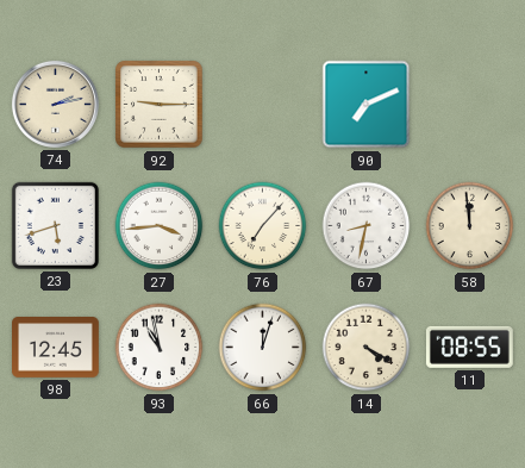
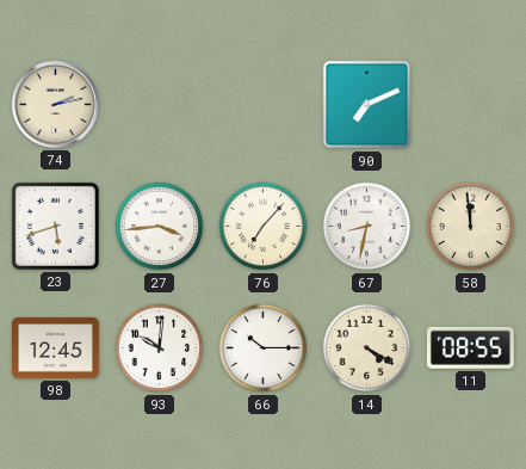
92: 9:15 -> none (160, 105)
93: 10:58 -> 10:01 (160, 348)
66: 12:03 -> 10:15 (264, 348)
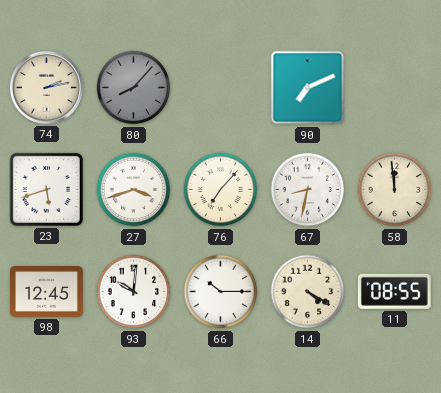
80: none -> 8:07 (134, 88)
27: 3:44 -> 3:42 (134, 190)
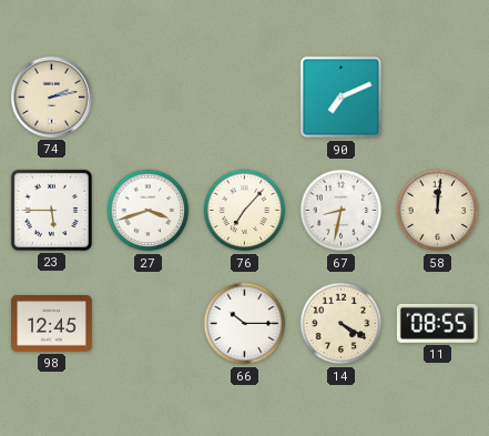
80: 8:07 -> none (134, 88)
23: 5:42 -> 5:45 (51, 210)
58: 11:59 -> 12:01 (438, 211)
93: 10:01 -> none (134, 292)
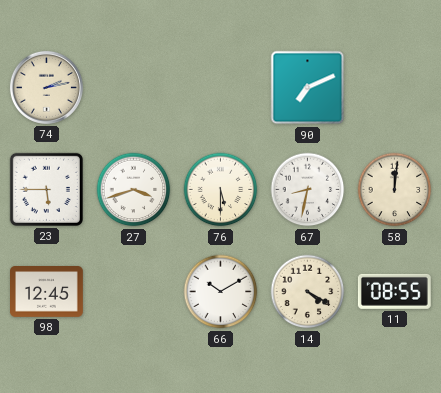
76: 7:07 -> 5:30 (221, 190)
66: 10:15 -> 10:10 (221, 292)
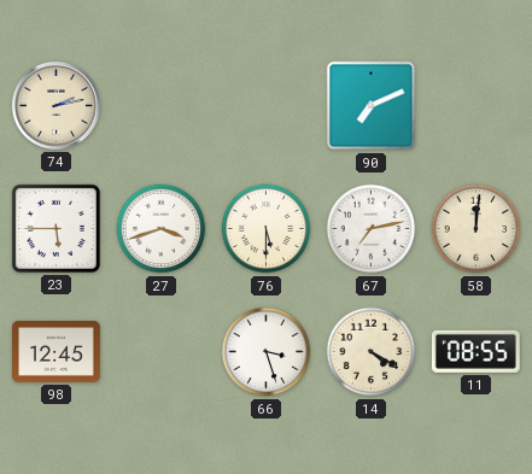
67: 8:32 -> 7:13 (372, 229)
66: 10:10 -> 3:27 (267, 352)
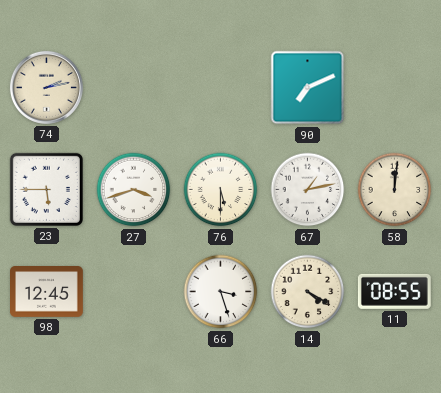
67: 7:13 -> 1:13 (308, 190)
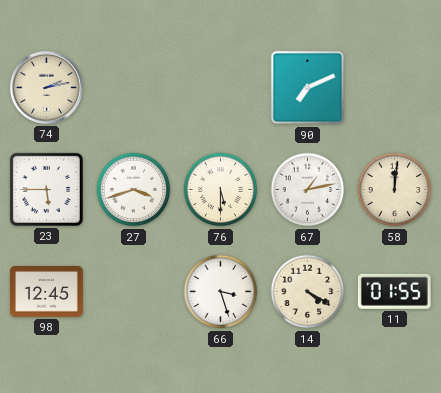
11: 08:55 -> 01:55 (394, 291)
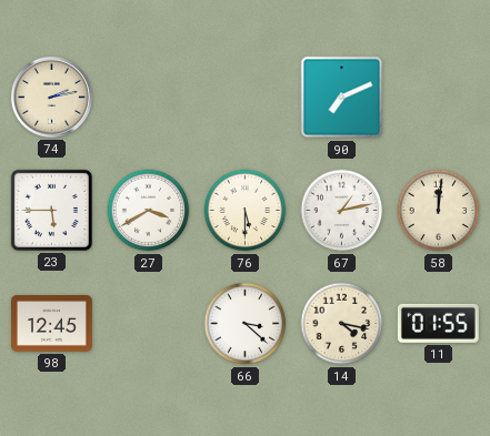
27: 3:42 -> 3:40 (149, 211)
66: 3:27 -> 3:22 (246, 324)
14: 4:20 -> 4:17 (342, 324)
